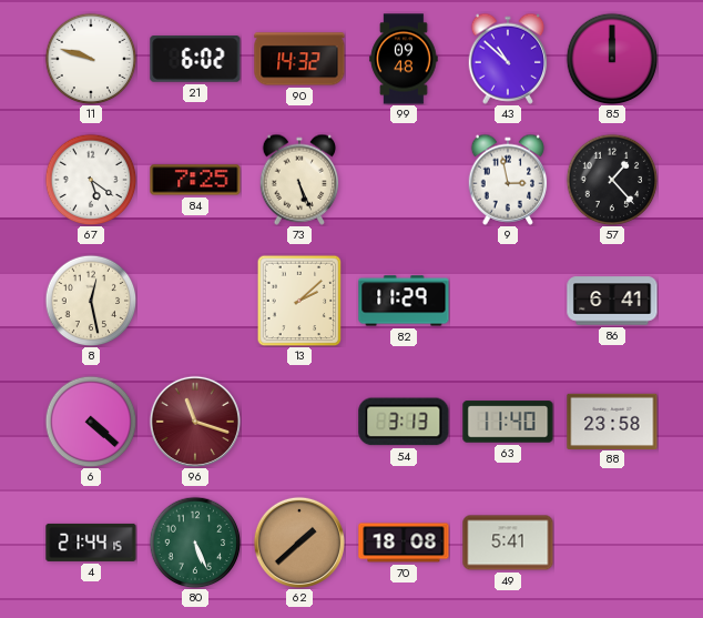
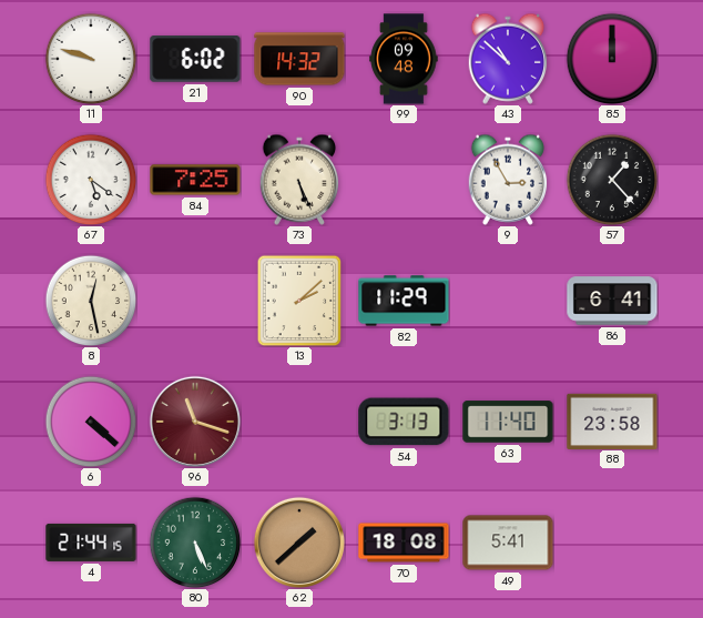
9: 2:58 -> 2:55 (508, 180)
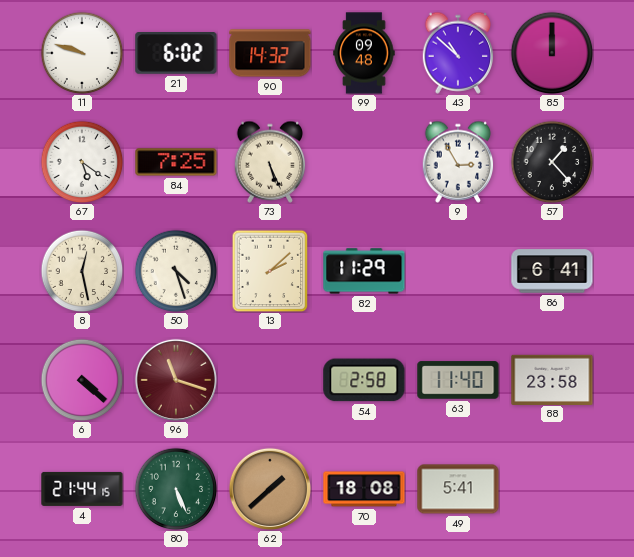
50: none -> 4:27 (176, 271)
54: 3:13 -> 2:58 (364, 380)
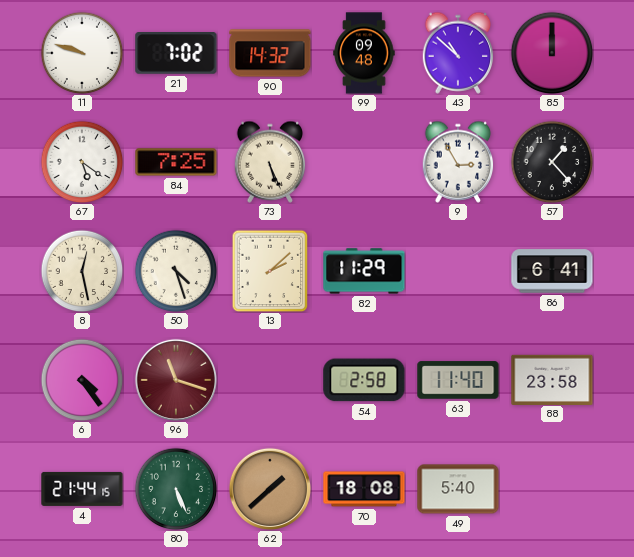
21: 6:02 -> 7:02 (176, 54)
6: 4:22 -> 4:24 (82, 380)
49: 5:41 -> 5:40 (458, 489)
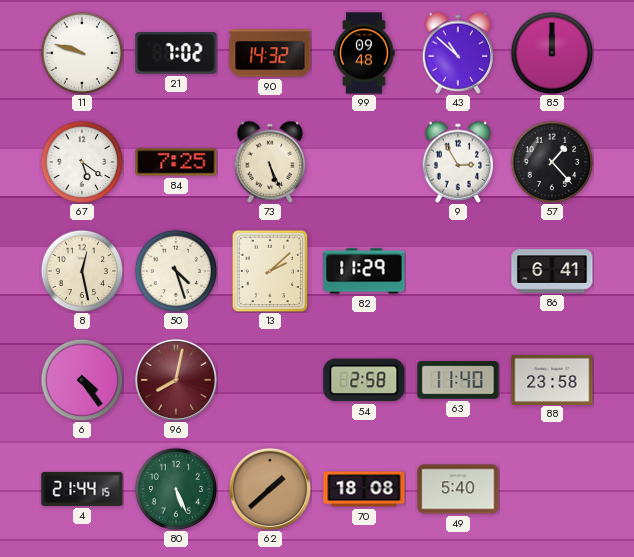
96: 11:18 -> 8:02 (176, 380)
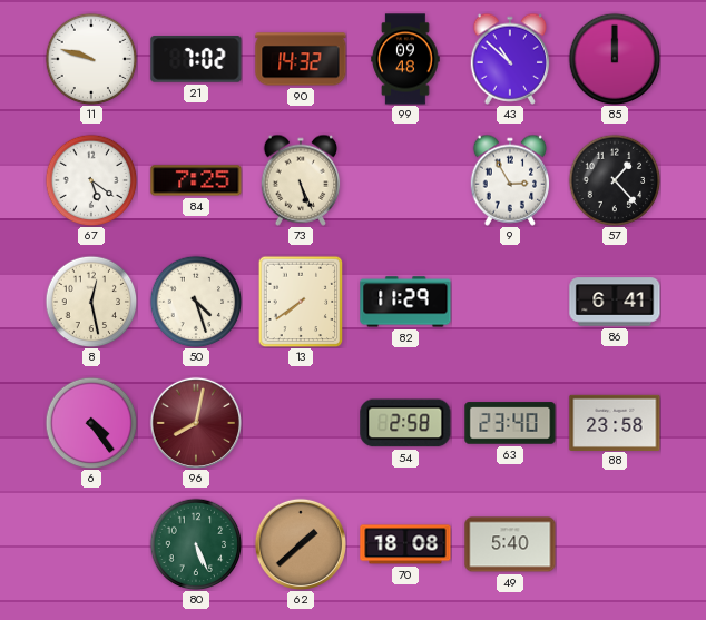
13: 2:08 -> 7:39 (301, 302)
63: 11:40 -> 23:40 (510, 423)
4: 21:44 -> none (82, 489)
